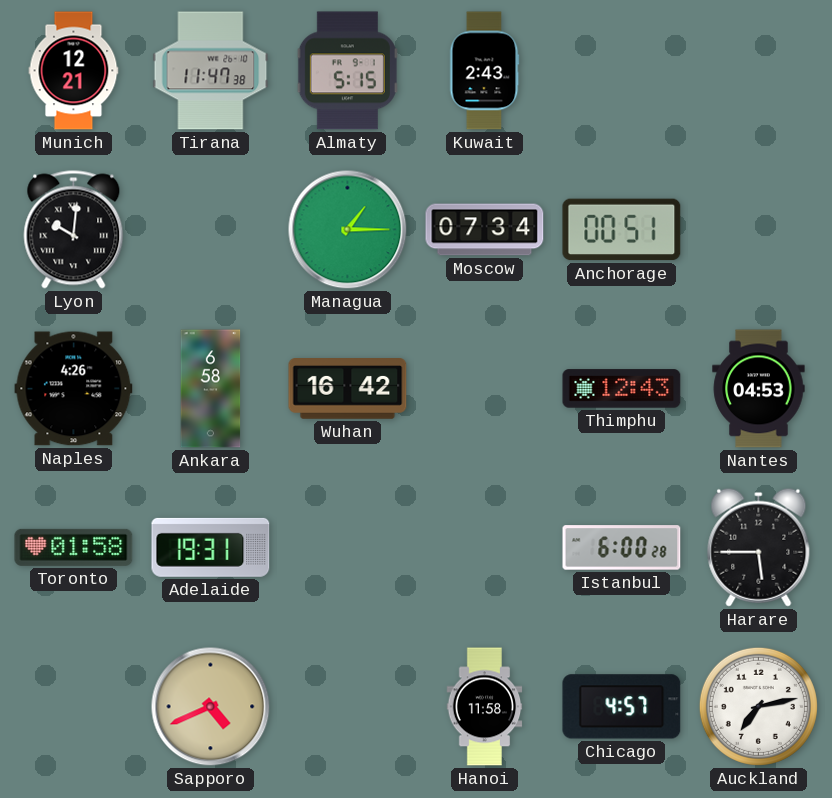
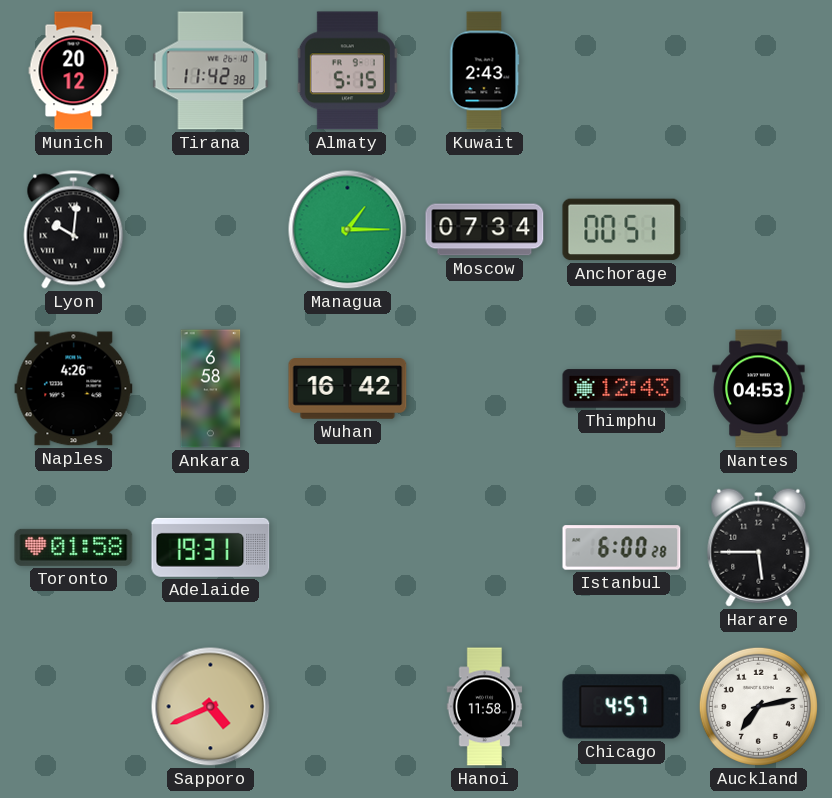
Munich: 12:21 -> 20:12 (74, 71)
Tirana: 11:47 -> 11:42 (211, 71)
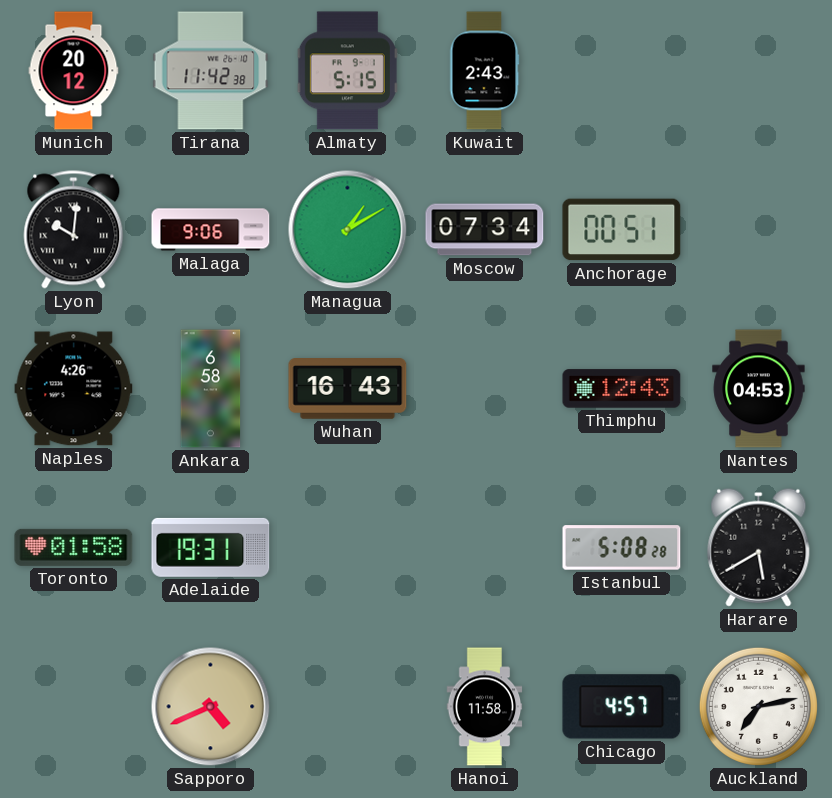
Malaga: none -> 9:06 (211, 230)
Managua: 1:15 -> 1:10 (348, 230)
Wuhan: 16:42 -> 16:43 (348, 389)
Istanbul: 6:00 -> 5:08 (622, 548)
Harare: 5:45 -> 5:40 (759, 547)
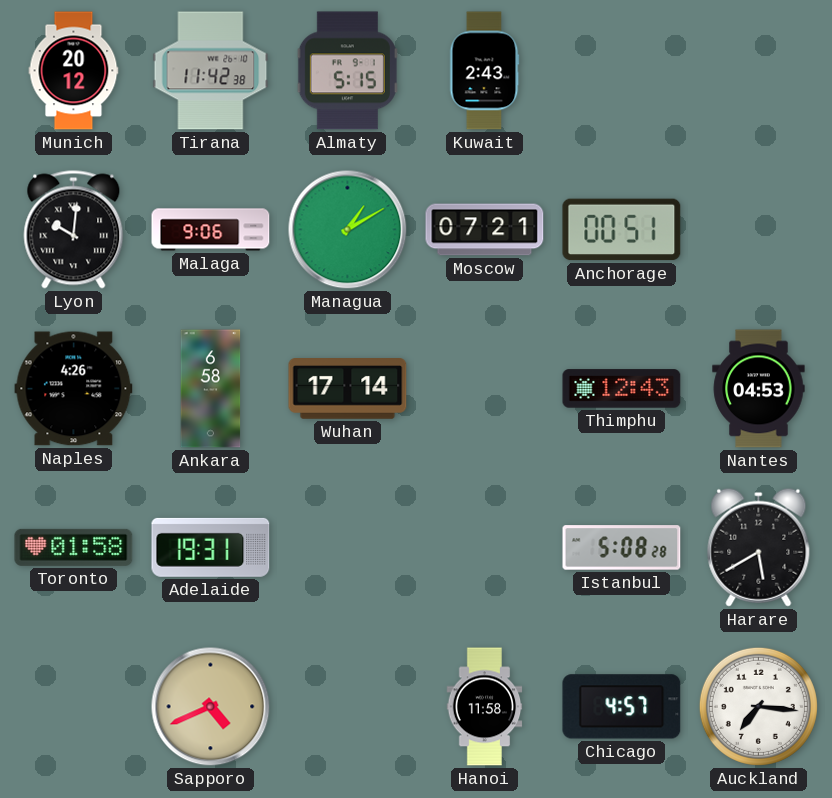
Moscow: 07:34 -> 07:21 (485, 230)
Wuhan: 16:43 -> 17:14 (348, 389)
Auckland: 7:13 -> 7:16 (758, 706)
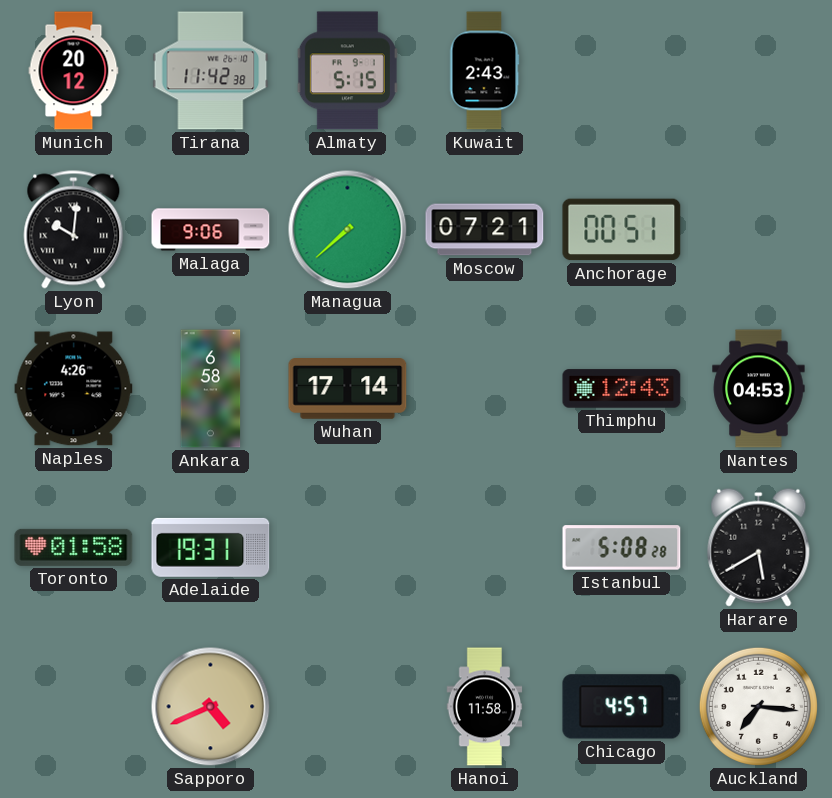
Managua: 1:10 -> 7:38 (348, 230)
